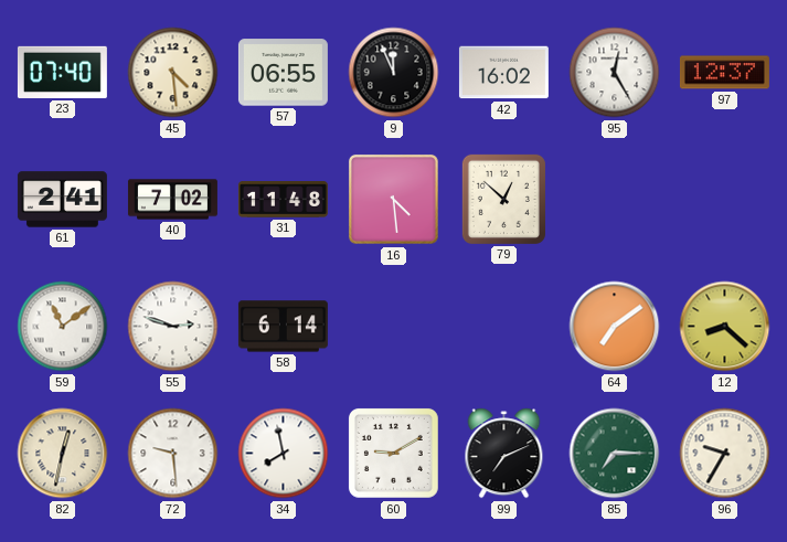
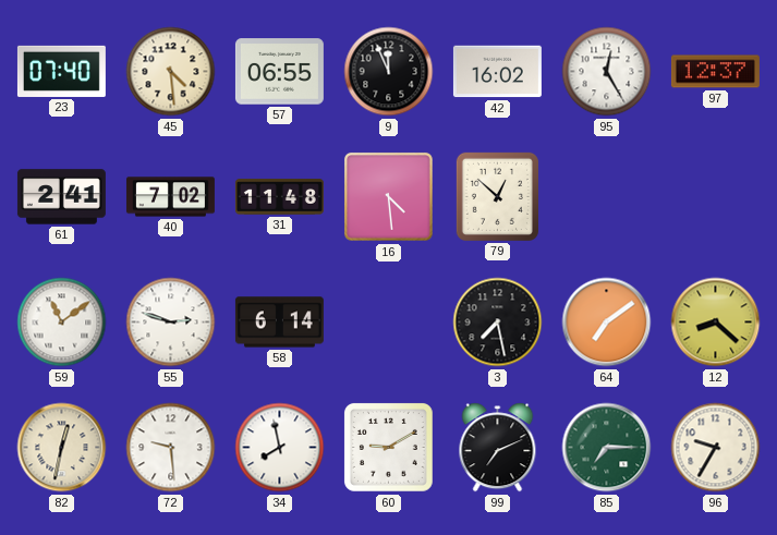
3: none -> 7:28 (498, 323)
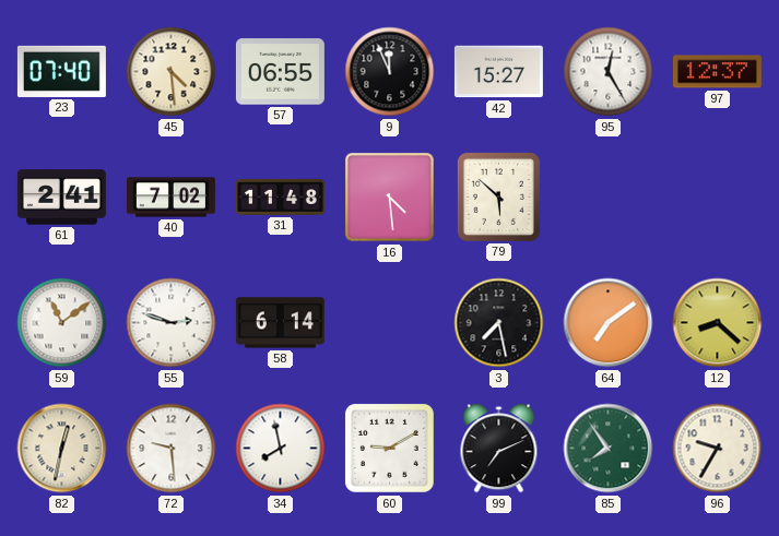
42: 16:02 -> 15:27 (498, 72)
79: 12:52 -> 5:52 (498, 196)
85: 7:15 -> 7:54 (609, 449)
